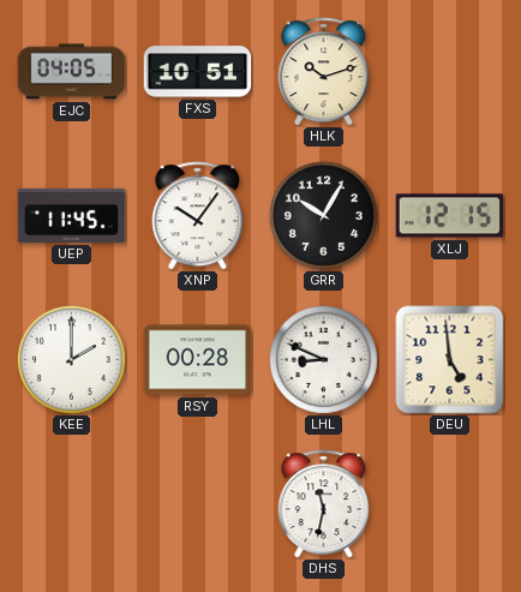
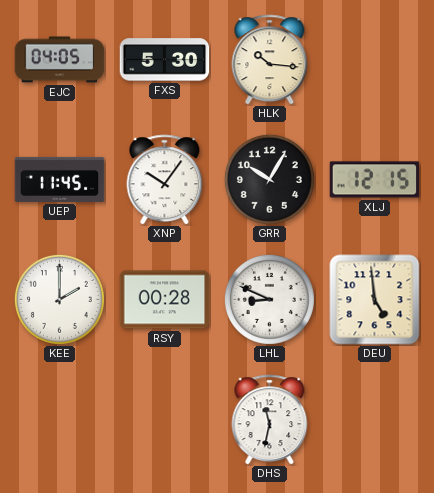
FXS: 10:51 -> 5:30 (165, 60)
HLK: 10:12 -> 10:16 (270, 60)
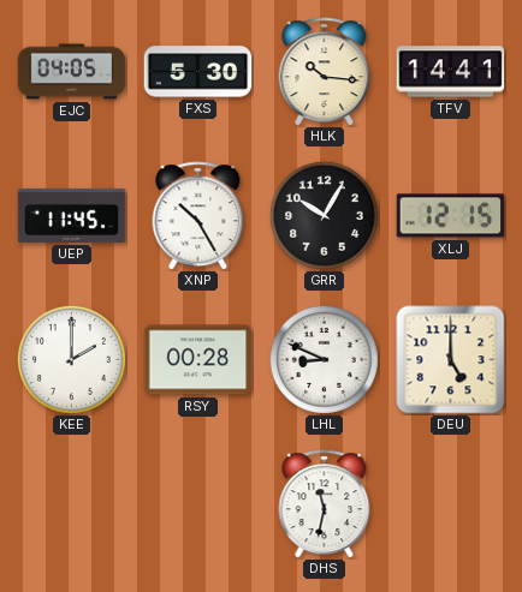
TFV: none -> 14:41 (451, 72)
XNP: 10:06 -> 10:25 (198, 216)
DEU: 4:59 -> 5:00 (451, 360)
